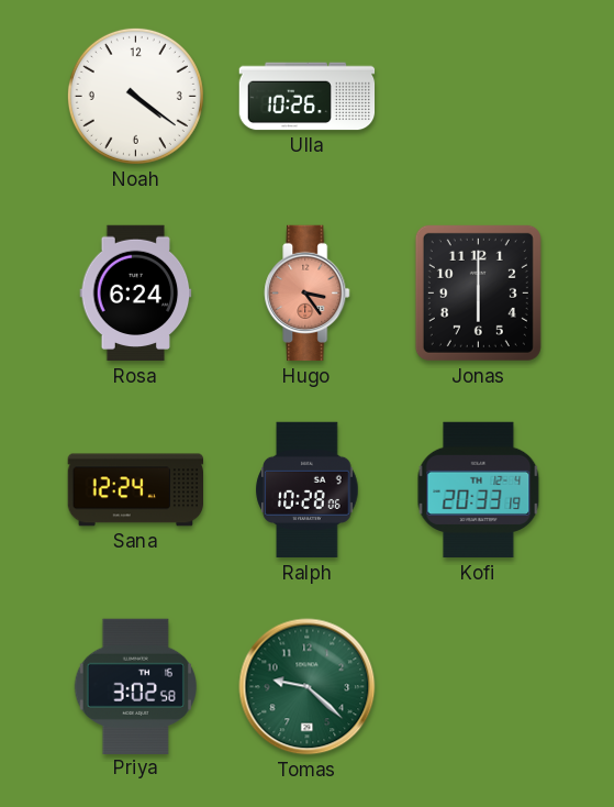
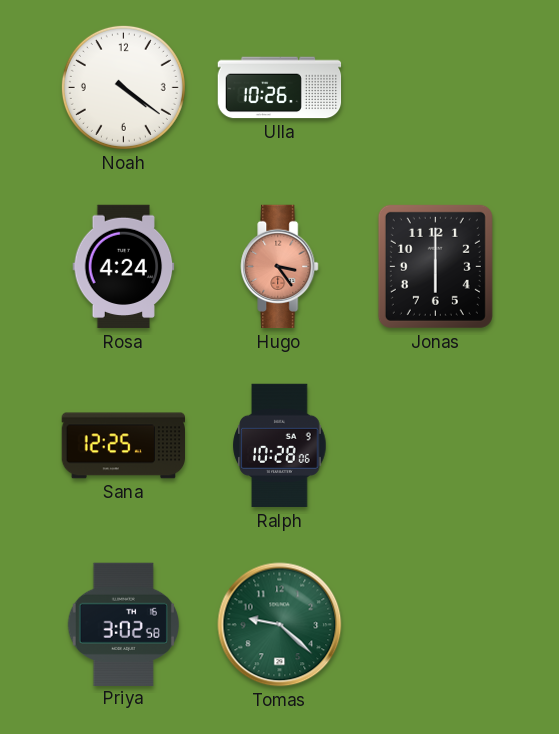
Rosa: 6:24 -> 4:24 (124, 267)
Sana: 12:24 -> 12:25 (123, 446)
Kofi: 20:33 -> none (479, 490)
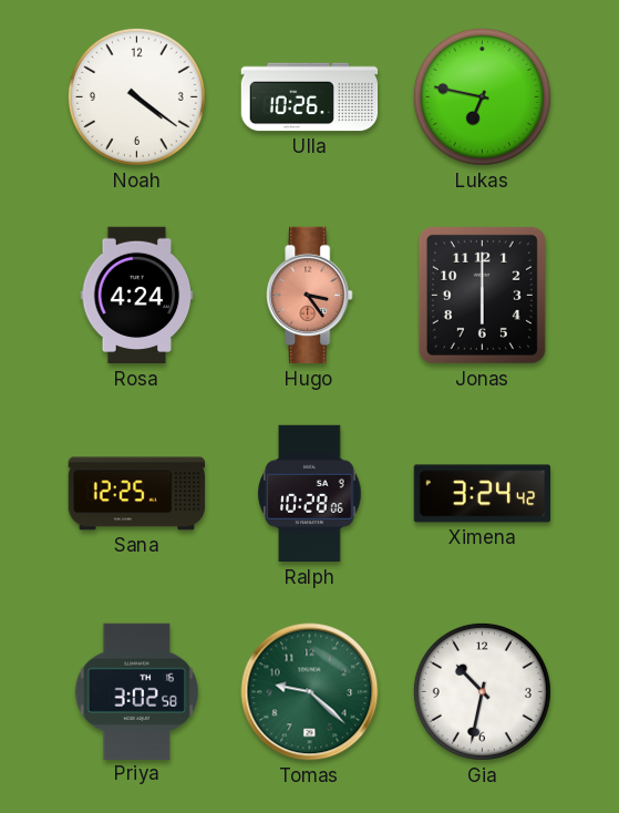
Lukas: none -> 6:47 (482, 96)
Ximena: none -> 3:24 (483, 494)
Gia: none -> 10:32 (482, 691)
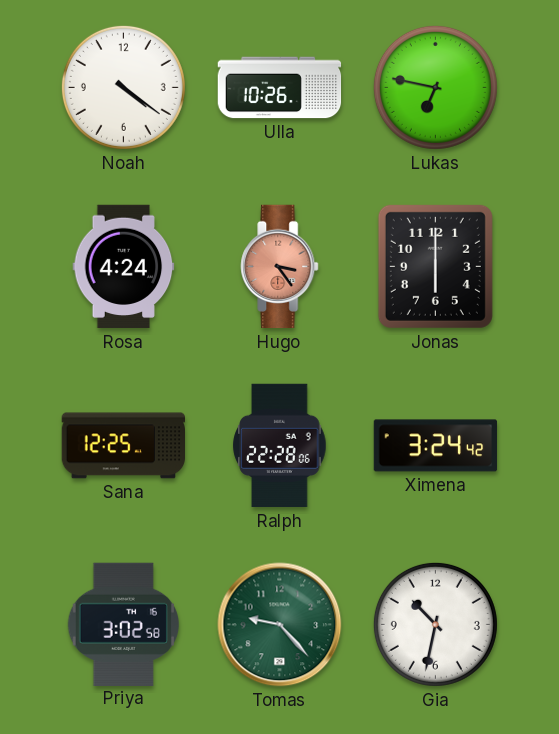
Ralph: 10:28 -> 22:28 (280, 446)
Tomas: 9:22 -> 9:23 (280, 625)
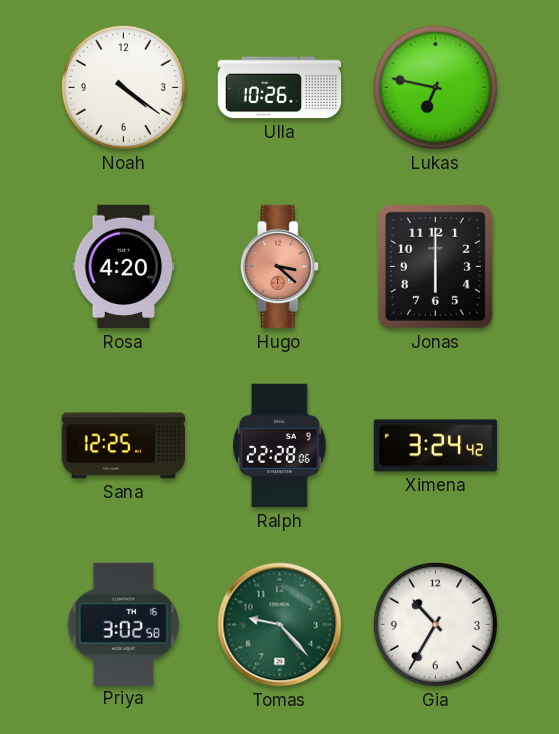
Rosa: 4:24 -> 4:20 (124, 267)
Hugo: 3:24 -> 3:22 (280, 267)
Gia: 10:32 -> 10:35 (435, 624)
